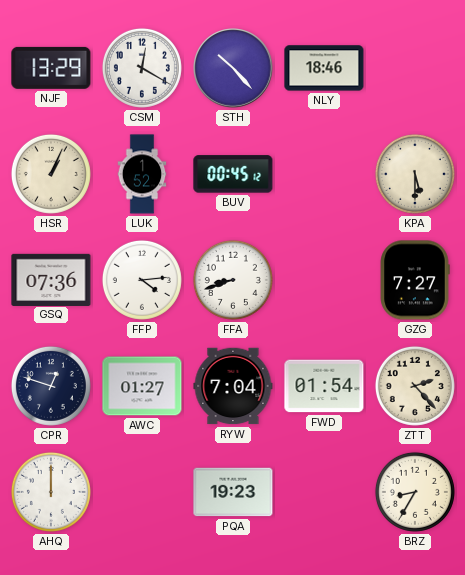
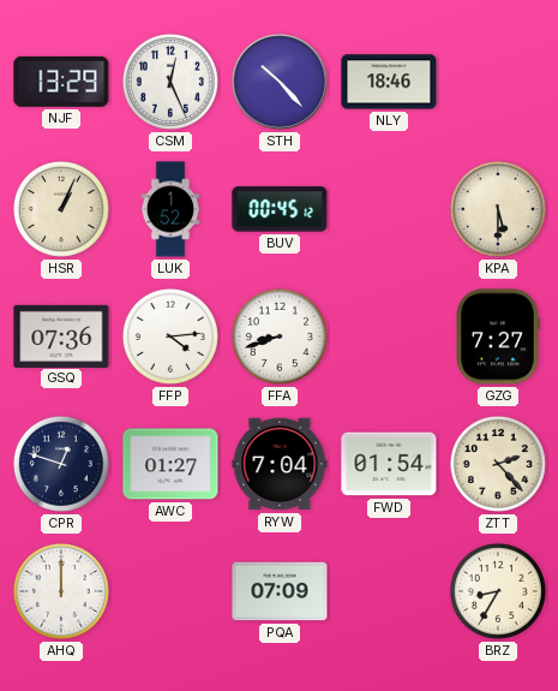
CSM: 12:20 -> 12:26 (170, 82)
PQA: 19:23 -> 07:09 (280, 591)
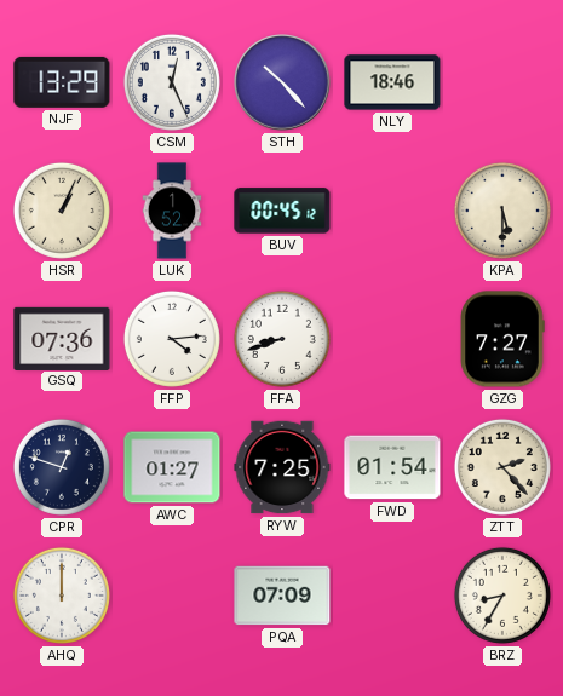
RYW: 7:04 -> 7:25 (282, 467)
